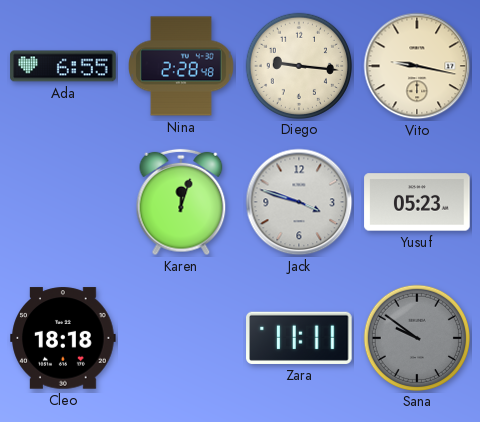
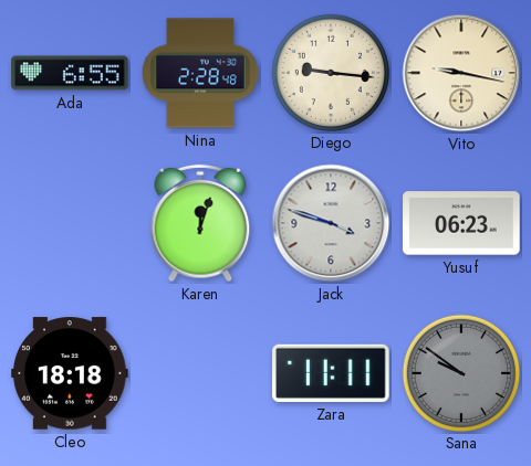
Yusuf: 05:23 -> 06:23 (461, 223)
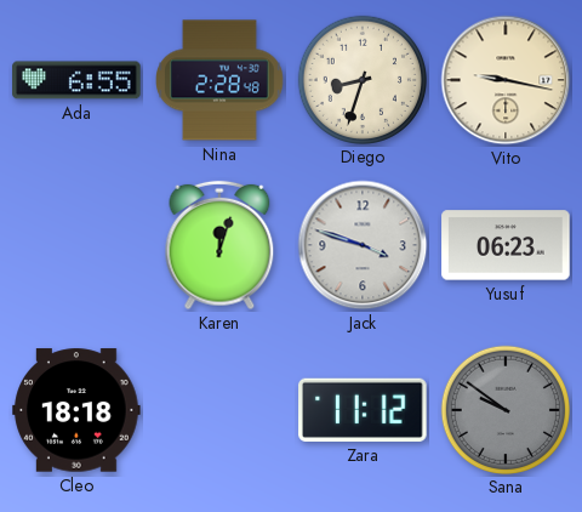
Diego: 9:16 -> 8:33 (361, 79)
Zara: 11:11 -> 11:12 (363, 410)
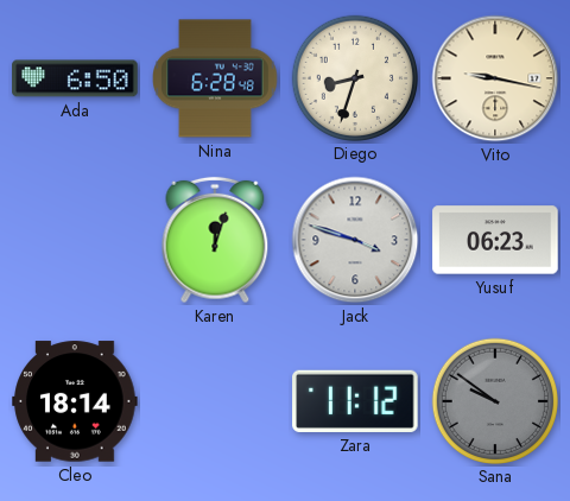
Ada: 6:55 -> 6:50 (75, 78)
Nina: 2:28 -> 6:28 (216, 78)
Cleo: 18:18 -> 18:14 (75, 401)
